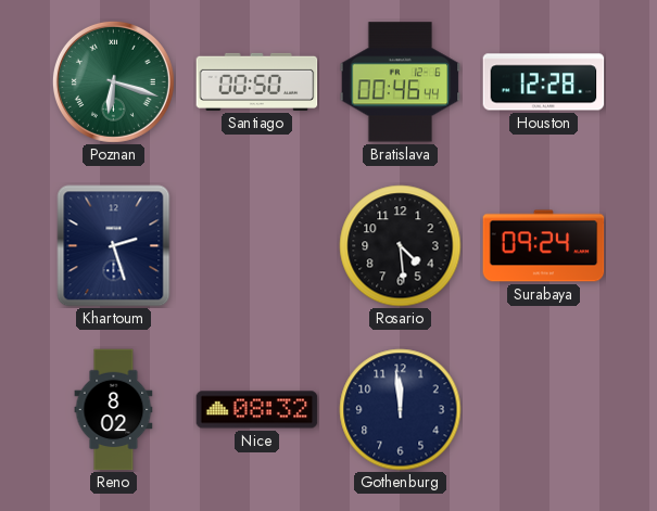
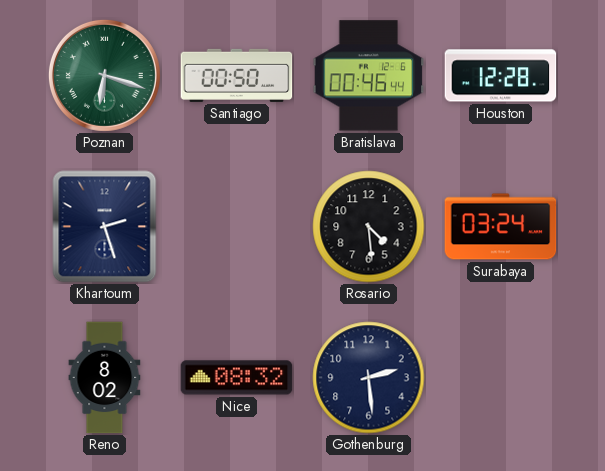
Surabaya: 09:24 -> 03:24 (501, 227)
Gothenburg: 11:59 -> 2:29 (369, 378)
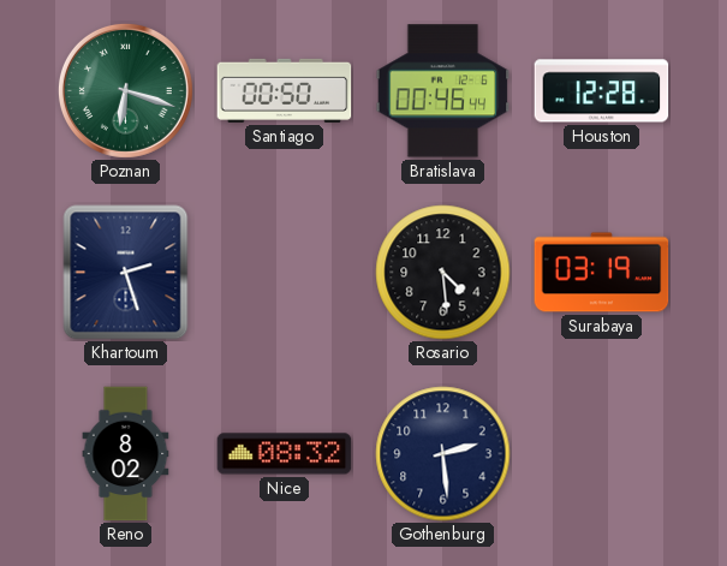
Surabaya: 03:24 -> 03:19 (602, 273)
